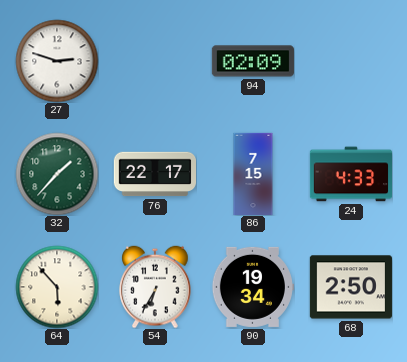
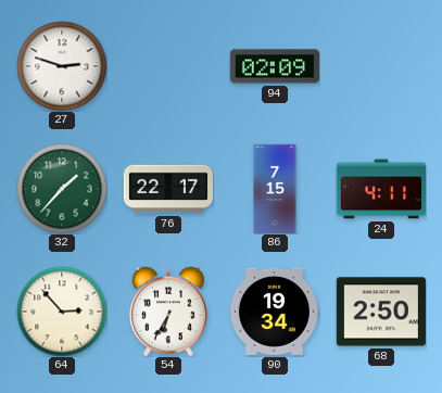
24: 4:33 -> 4:11 (380, 189)
64: 5:53 -> 2:53 (62, 312)
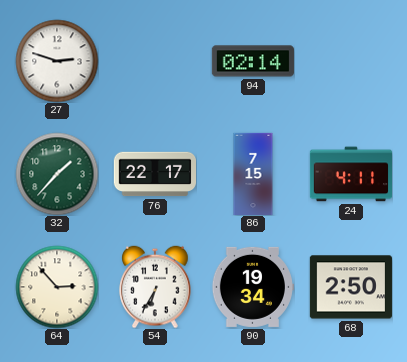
94: 02:09 -> 02:14 (253, 61)
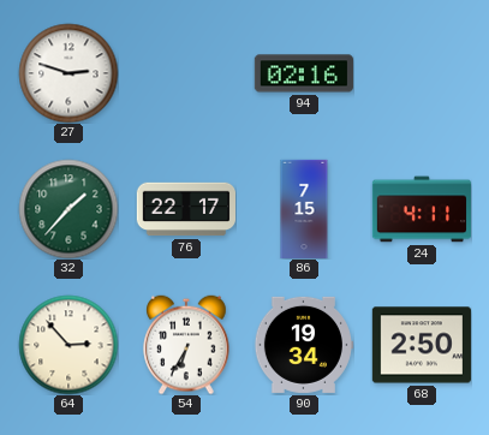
94: 02:14 -> 02:16 (304, 73)
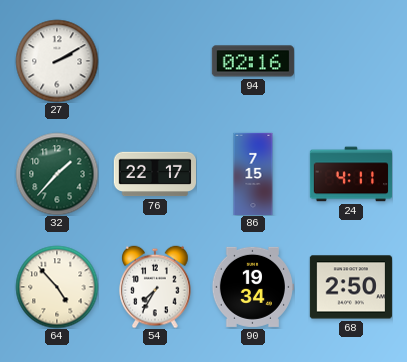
27: 2:48 -> 2:10 (57, 61)
64: 2:53 -> 4:53 (57, 287)
54: 6:35 -> 7:35 (155, 287)
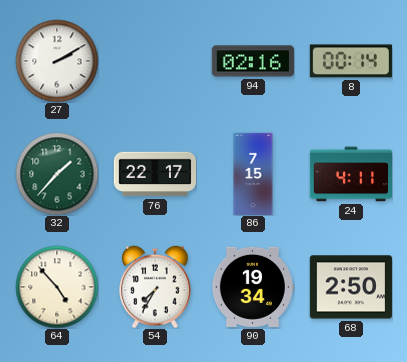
8: none -> 00:14 (351, 61)
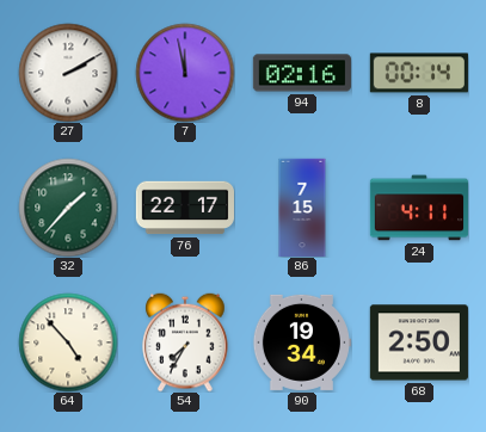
7: none -> 11:58 (185, 73)
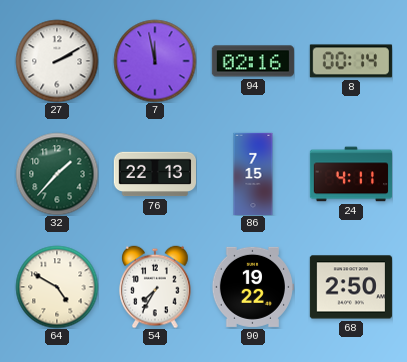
76: 22:17 -> 22:13 (154, 174)
64: 4:53 -> 4:50 (57, 287)
90: 19:34 -> 19:22 (252, 287)
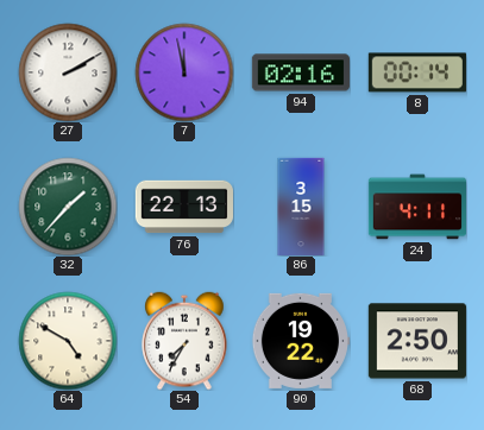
86: 7:15 -> 3:15 (301, 207)
